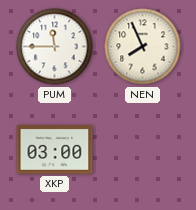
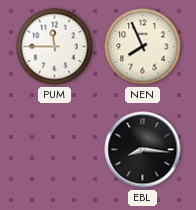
XKP: 03:00 -> none (55, 150)
EBL: none -> 8:16 (143, 150)
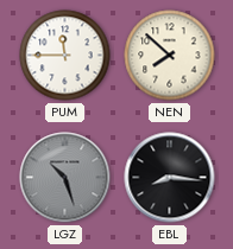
NEN: 7:56 -> 7:52 (170, 56)
LGZ: none -> 10:27 (65, 178)
